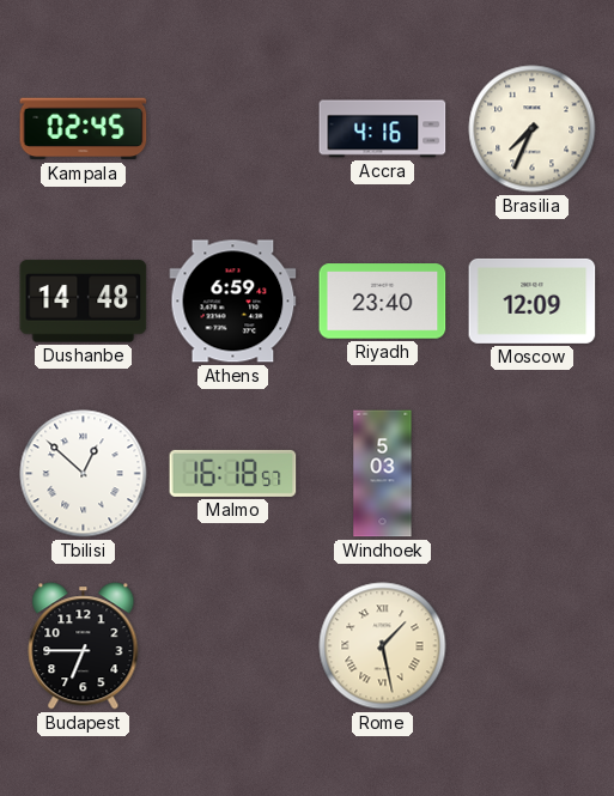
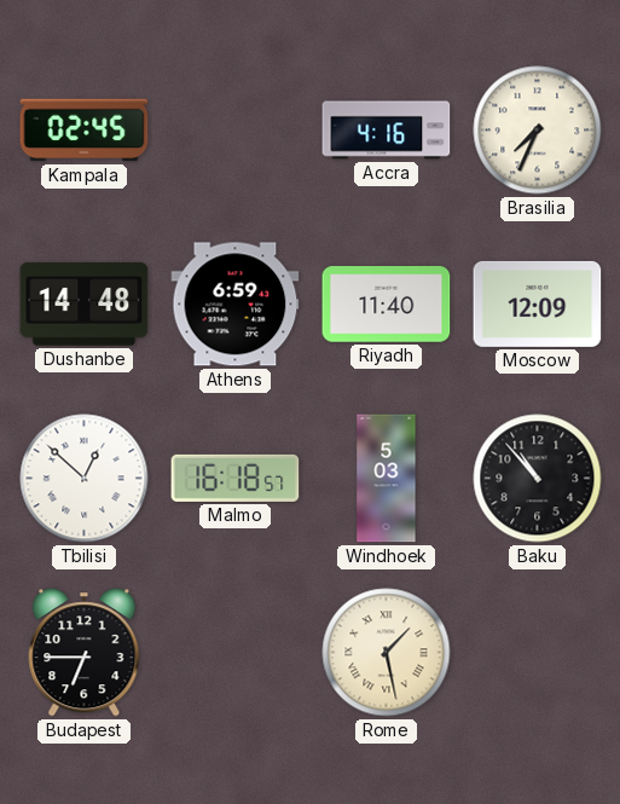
Riyadh: 23:40 -> 11:40 (387, 305)
Baku: none -> 10:53 (538, 479)
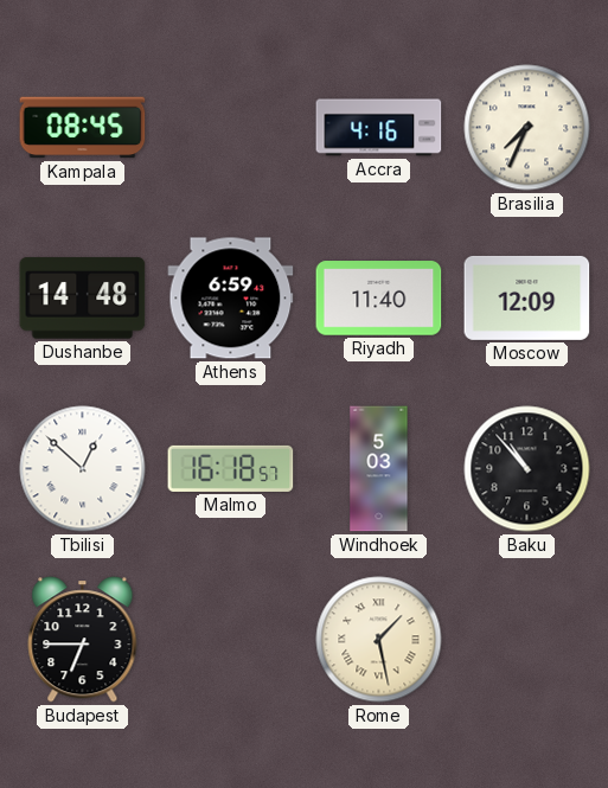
Kampala: 02:45 -> 08:45 (83, 128)
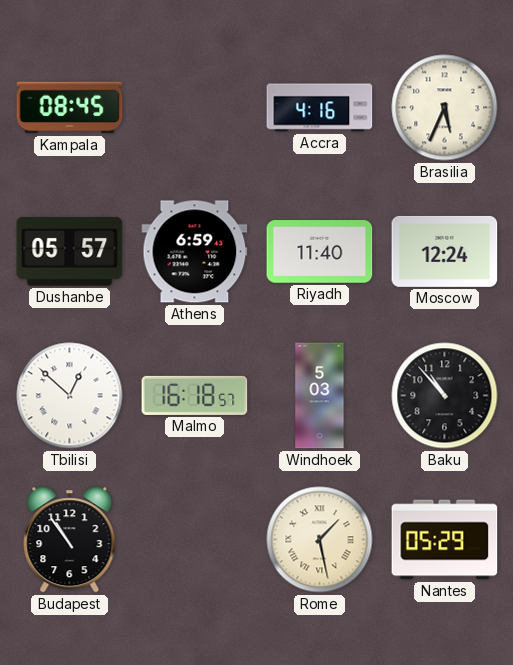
Brasilia: 7:34 -> 5:34 (445, 108)
Dushanbe: 14:48 -> 05:57 (70, 252)
Moscow: 12:09 -> 12:24 (445, 251)
Budapest: 6:45 -> 10:54 (70, 540)
Nantes: none -> 05:29 (445, 540)
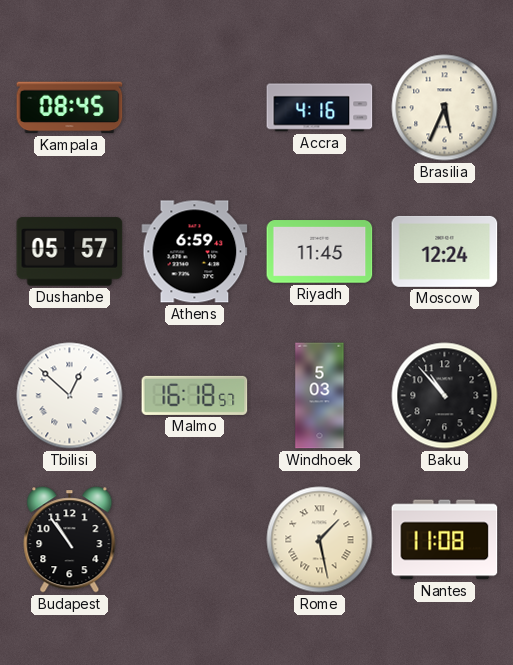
Riyadh: 11:40 -> 11:45 (320, 252)
Nantes: 05:29 -> 11:08 (445, 540)
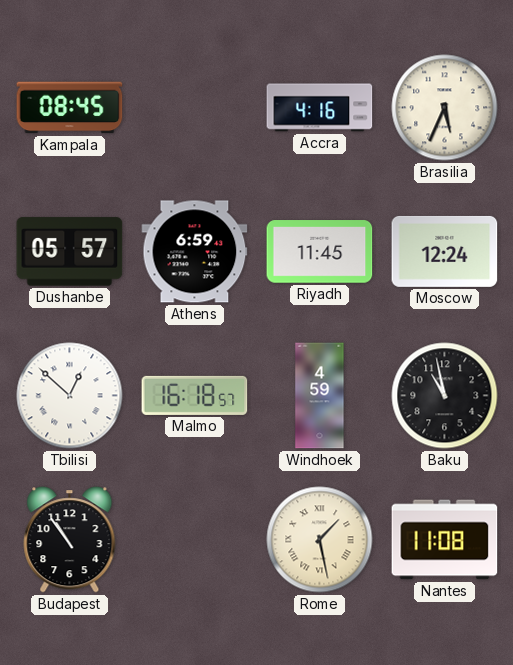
Windhoek: 5:03 -> 4:59 (320, 396)
Baku: 10:53 -> 10:58 (445, 396)
